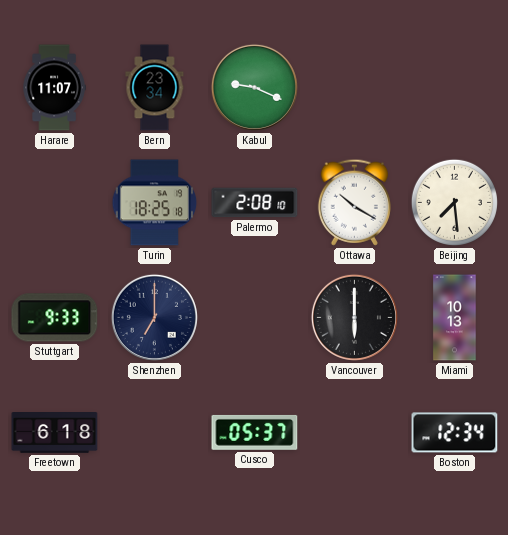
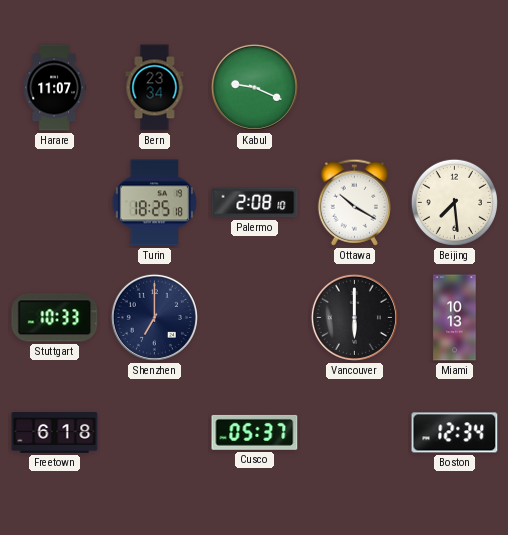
Stuttgart: 9:33 -> 10:33 (55, 318)
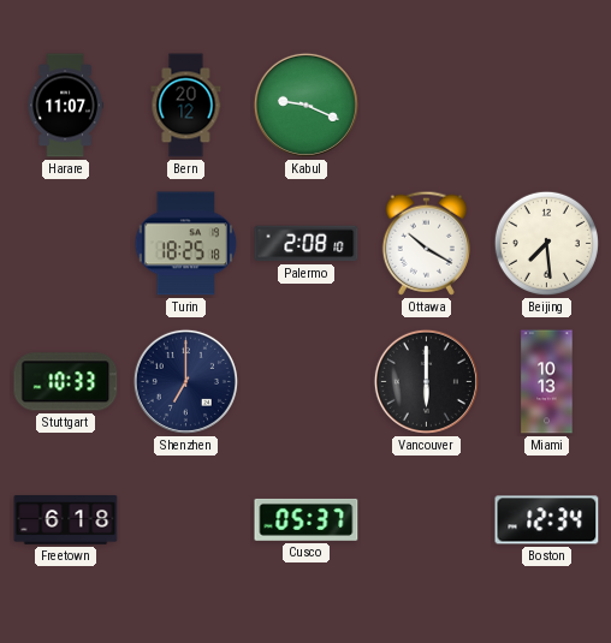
Bern: 23:34 -> 20:12 (186, 106)
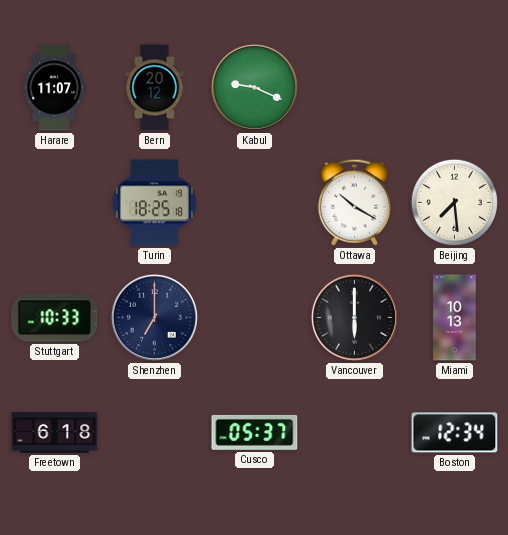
Palermo: 2:08 -> none (307, 244)
